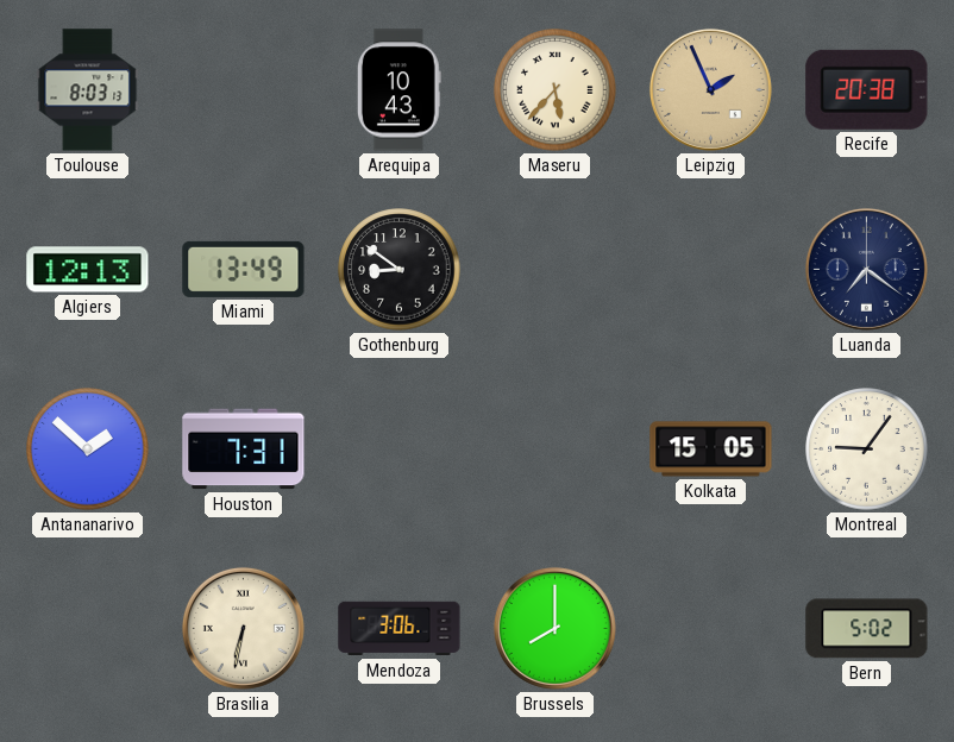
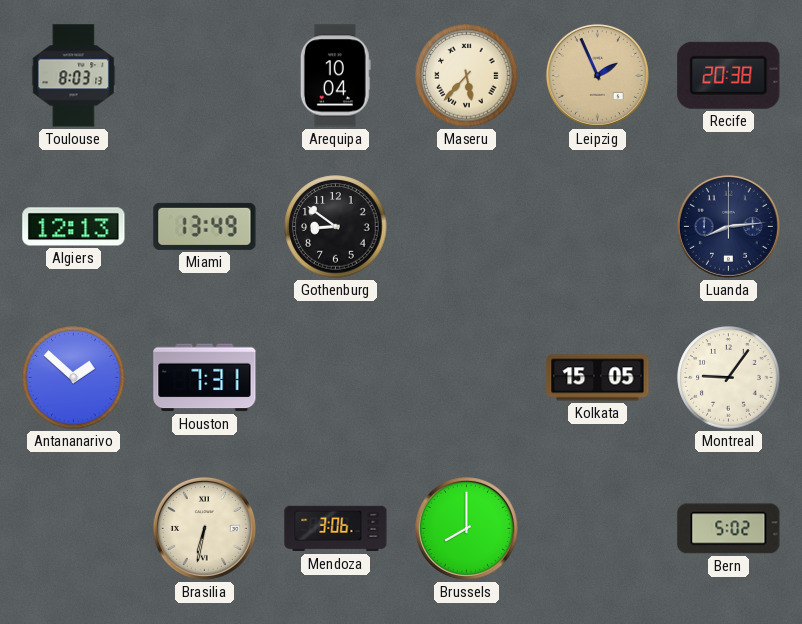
Arequipa: 10:43 -> 10:04 (335, 76)
Luanda: 7:21 -> 8:14 (728, 226)
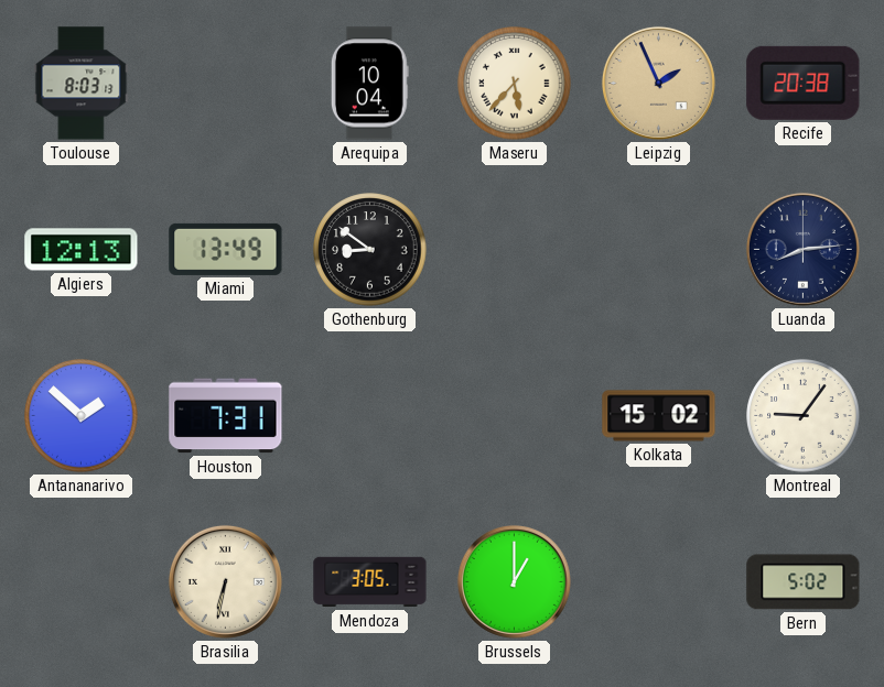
Kolkata: 15:05 -> 15:02 (659, 416)
Mendoza: 3:06 -> 3:05 (370, 582)
Brussels: 8:00 -> 1:00 (514, 581)
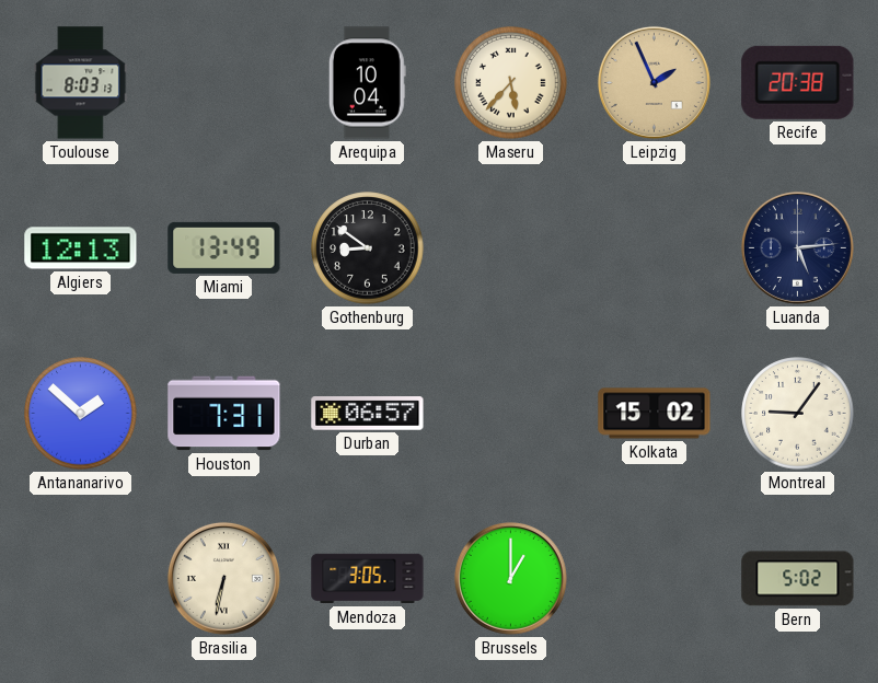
Luanda: 8:14 -> 5:14 (797, 247)
Durban: none -> 06:57 (368, 414)
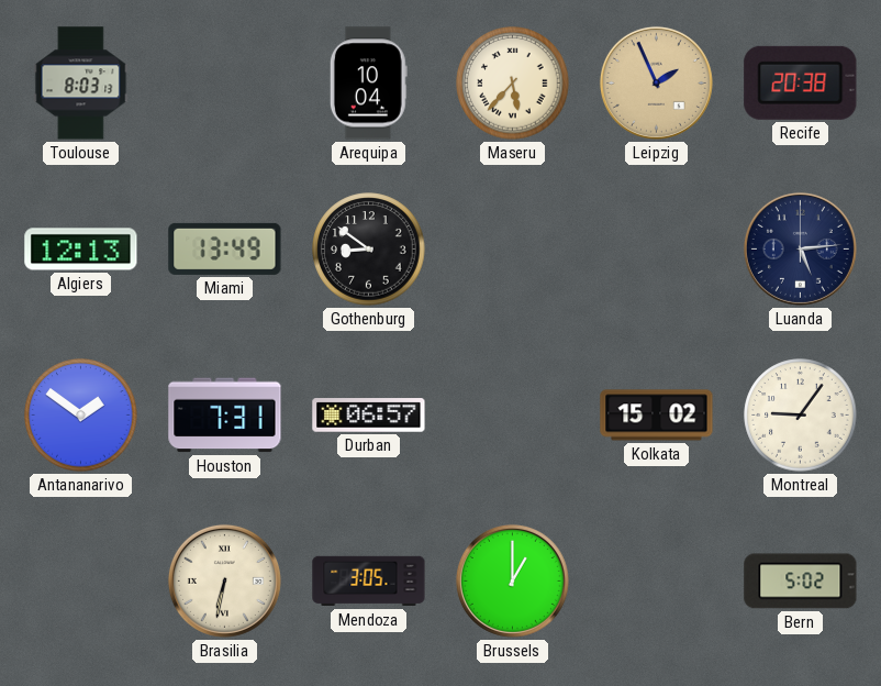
Antananarivo: 1:52 -> 1:51 (81, 416)
